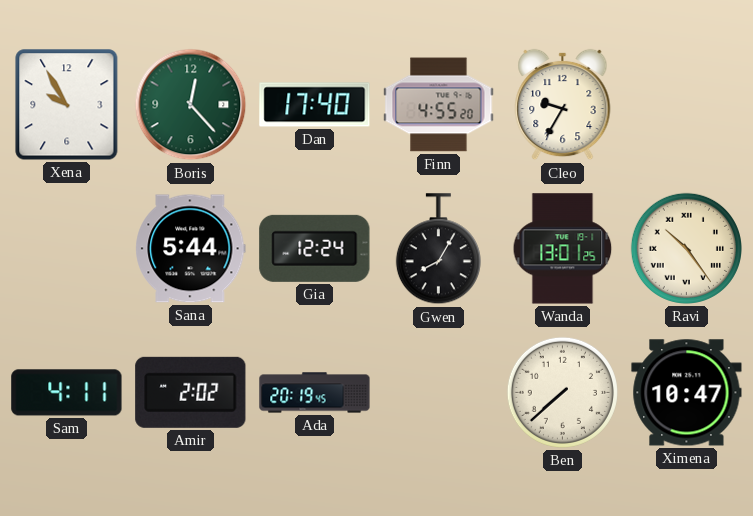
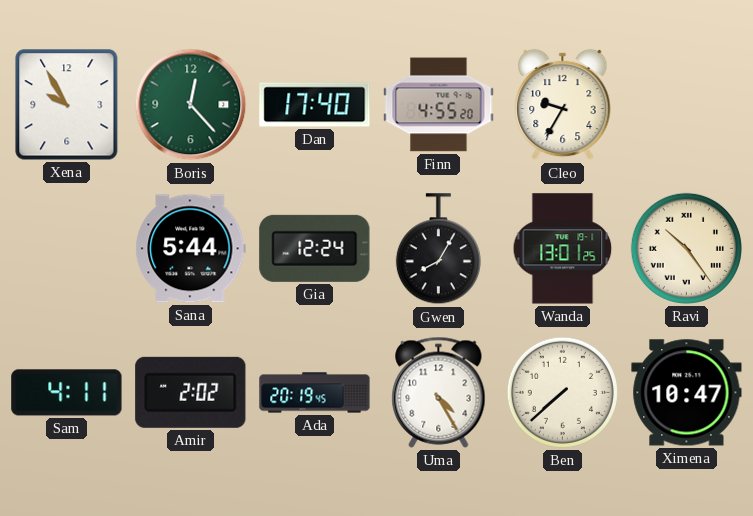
Uma: none -> 4:25 (439, 392)
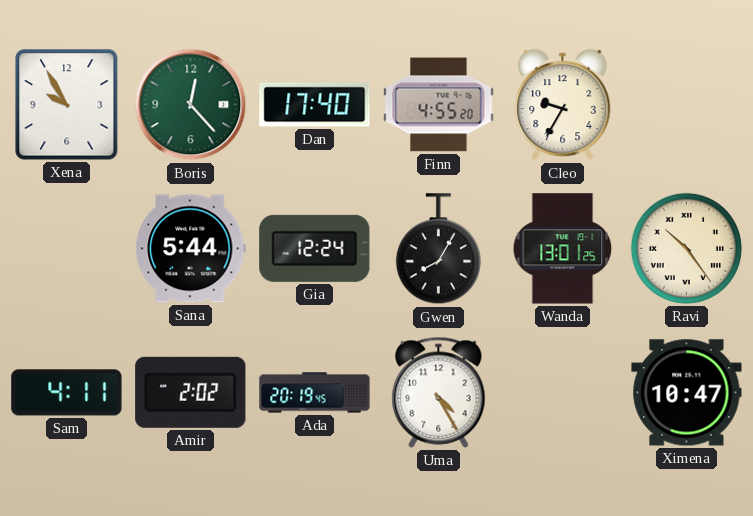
Ben: 7:38 -> none (562, 392)
